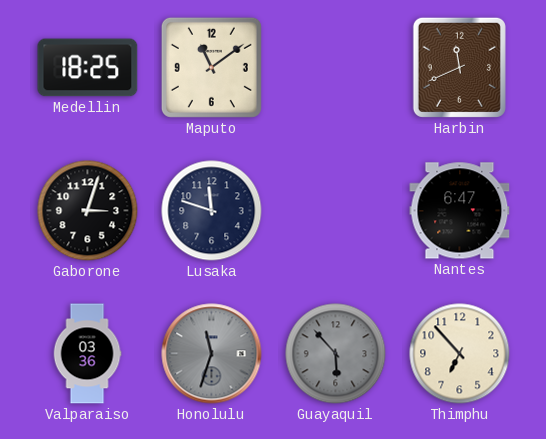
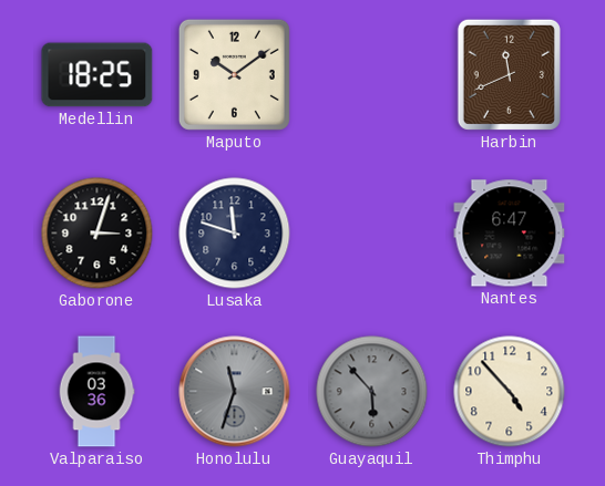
Maputo: 11:09 -> 10:09 (234, 74)
Thimphu: 6:53 -> 4:53 (510, 392)
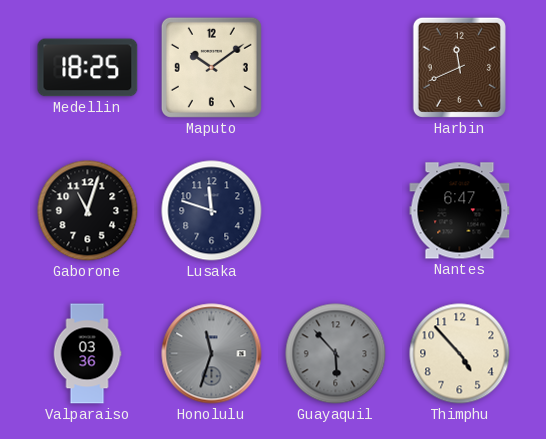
Gaborone: 3:03 -> 11:03 (88, 211)
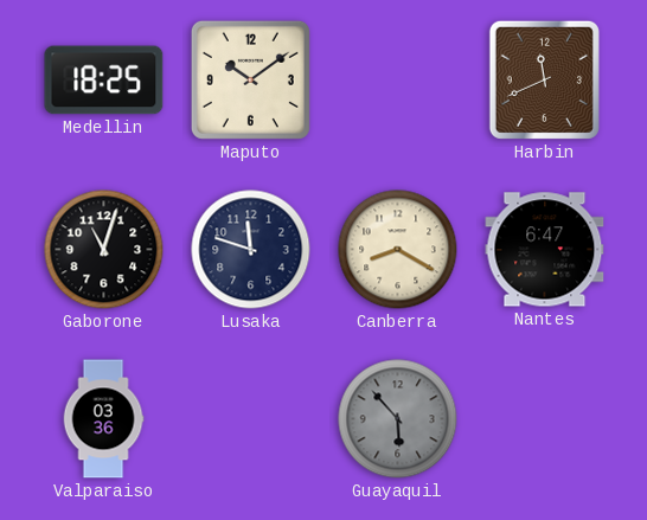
Canberra: none -> 8:20 (398, 250)
Honolulu: 11:33 -> none (212, 354)
Thimphu: 4:53 -> none (460, 354)
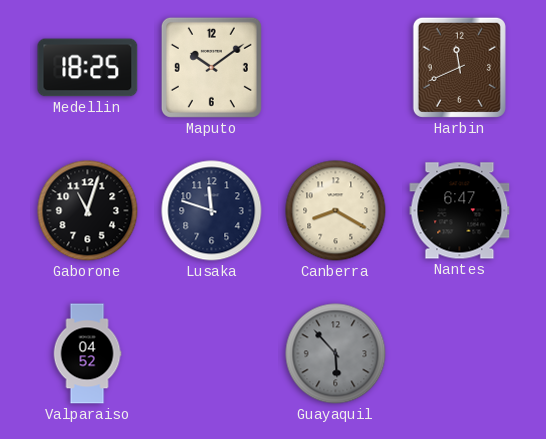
Valparaiso: 03:36 -> 04:52 (87, 354)
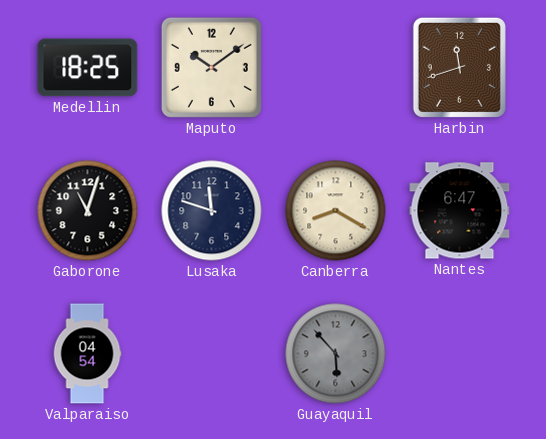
Harbin: 11:41 -> 11:42 (459, 67)
Valparaiso: 04:52 -> 04:54 (87, 354)
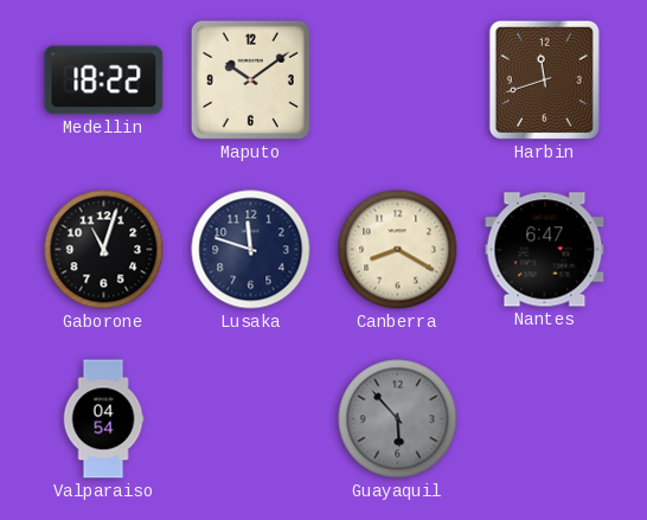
Medellin: 18:25 -> 18:22 (104, 81)
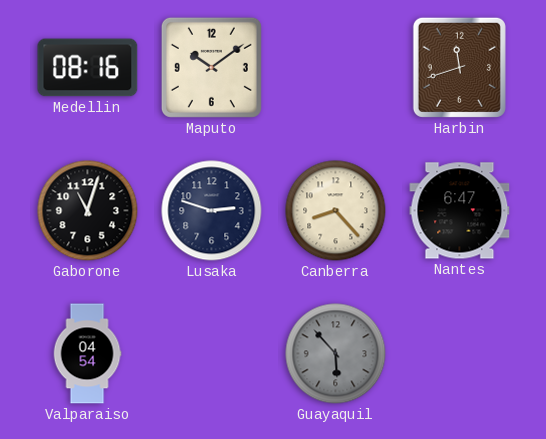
Medellin: 18:22 -> 08:16 (88, 68)
Lusaka: 11:48 -> 2:48 (212, 211)
Canberra: 8:20 -> 8:23 (336, 211)
